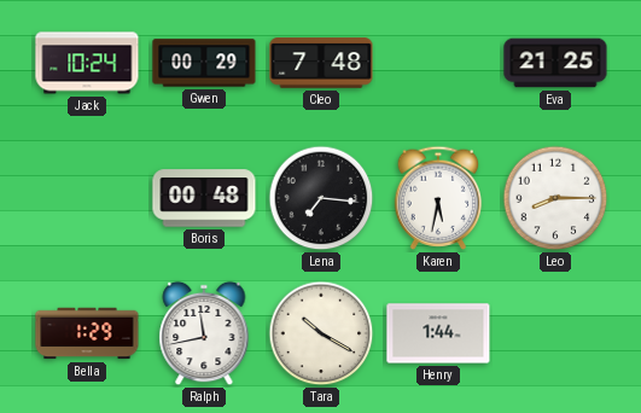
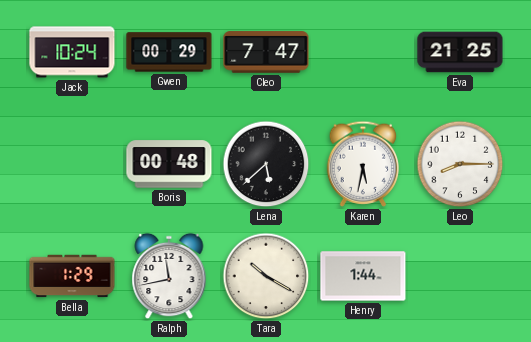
Cleo: 7:48 -> 7:47 (266, 52)
Lena: 7:16 -> 5:38 (266, 164)
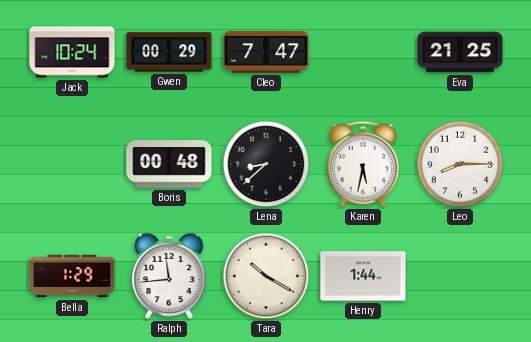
Lena: 5:38 -> 8:38 (266, 164)
Ralph: 11:43 -> 11:44 (169, 276)
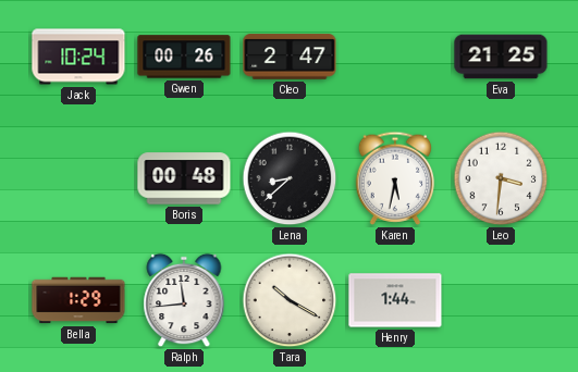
Gwen: 00:29 -> 00:26 (184, 57)
Cleo: 7:47 -> 2:47 (290, 57)
Leo: 8:15 -> 3:31 (501, 178)
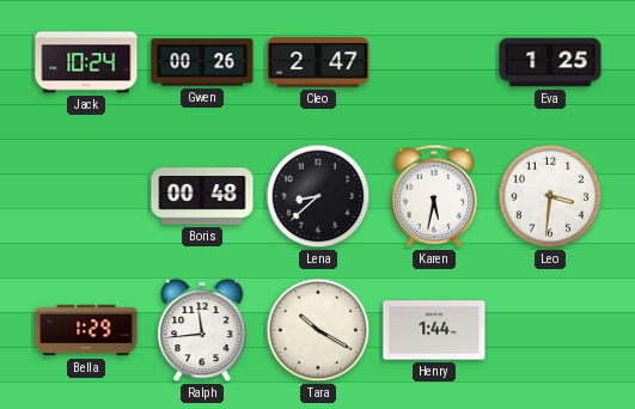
Eva: 21:25 -> 1:25 (550, 62)
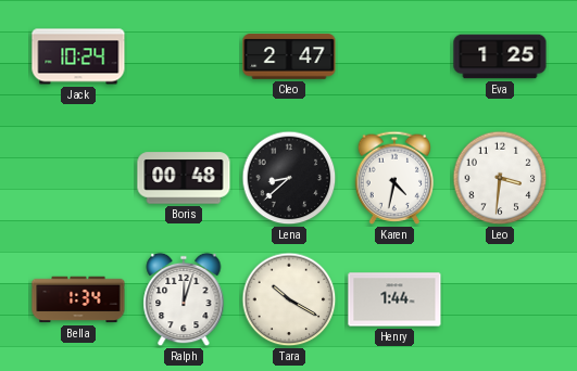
Gwen: 00:26 -> none (202, 62)
Karen: 5:32 -> 4:32 (394, 178)
Bella: 1:29 -> 1:34 (78, 299)
Ralph: 11:44 -> 12:03 (184, 299)
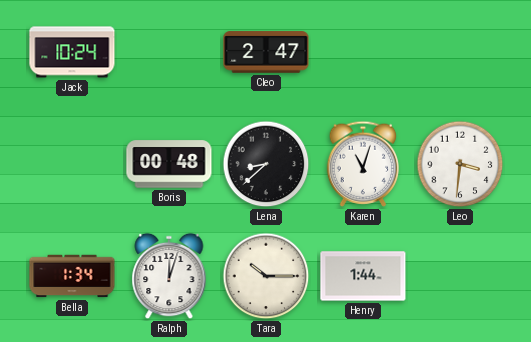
Eva: 1:25 -> none (500, 56)
Karen: 4:32 -> 11:03 (363, 164)
Tara: 10:20 -> 10:15 (266, 276)
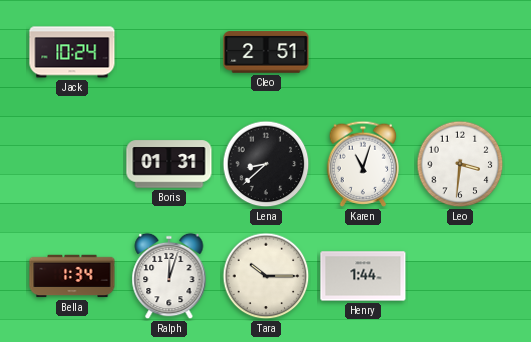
Cleo: 2:47 -> 2:51 (266, 52)
Boris: 00:48 -> 01:31 (169, 164)
